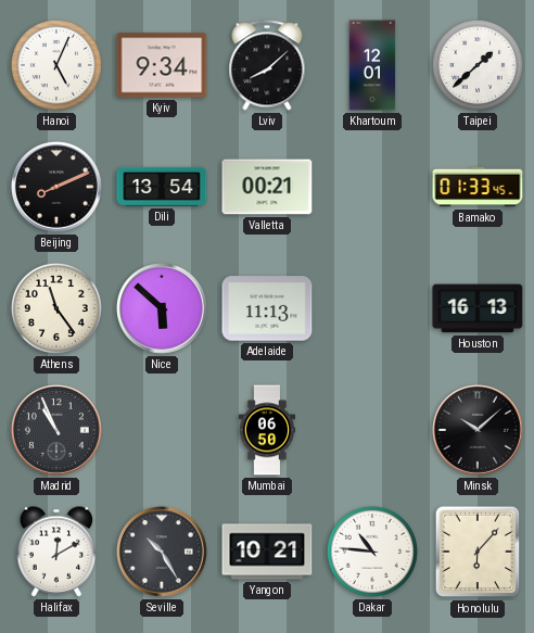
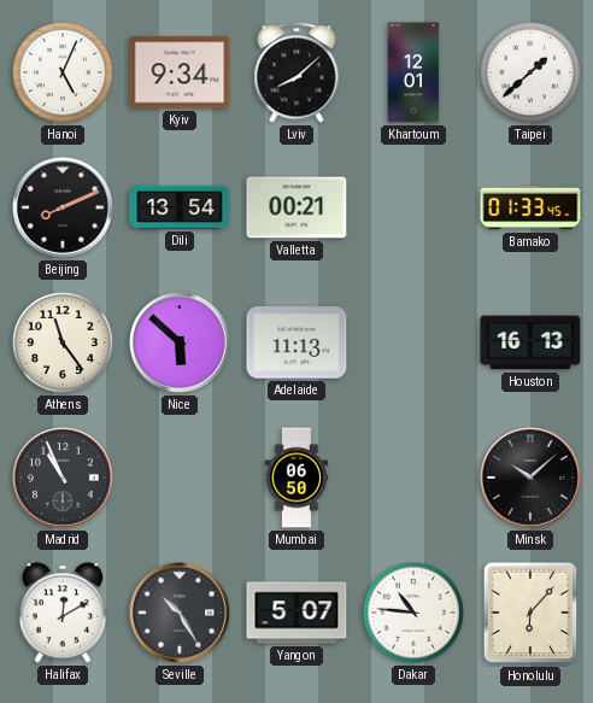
Yangon: 10:21 -> 5:07 (296, 613)
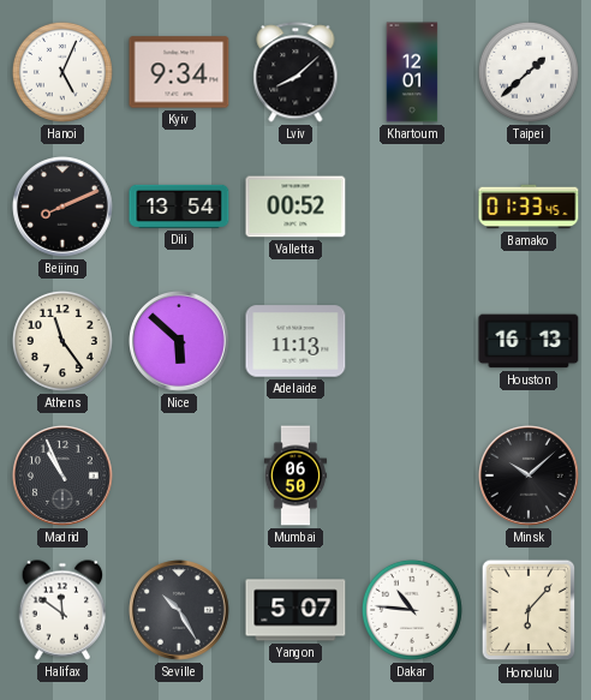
Valletta: 00:21 -> 00:52 (295, 207)
Halifax: 12:10 -> 11:51 (62, 610)
